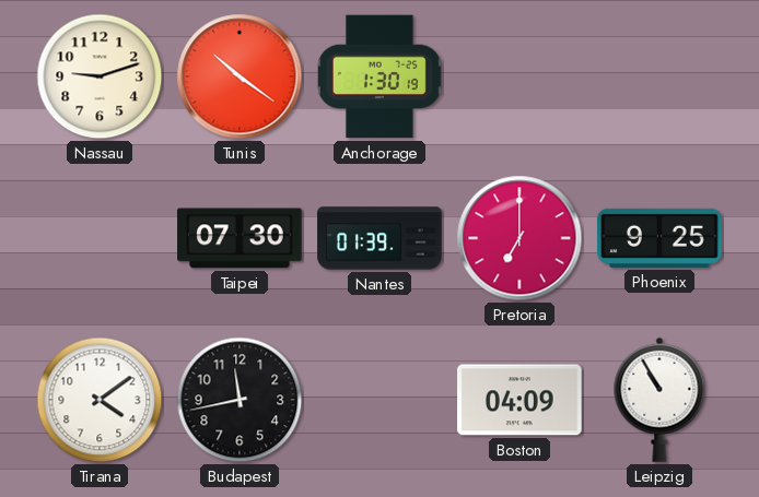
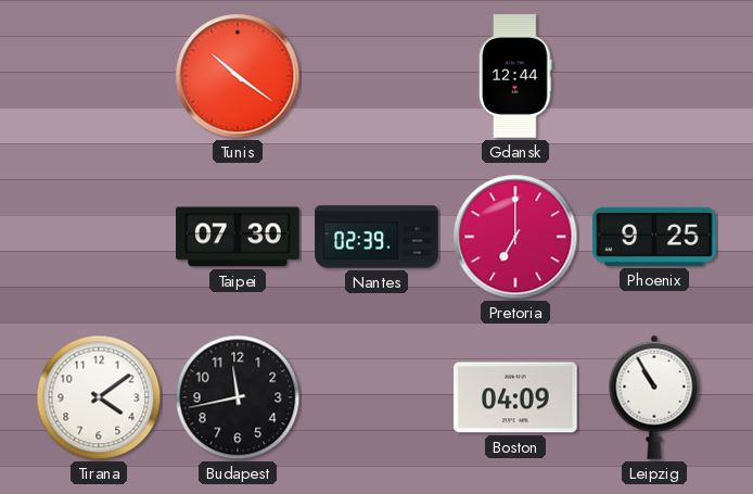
Nassau: 9:12 -> none (100, 76)
Anchorage: 1:30 -> none (381, 76)
Gdansk: none -> 12:44 (515, 76)
Nantes: 01:39 -> 02:39 (376, 237)
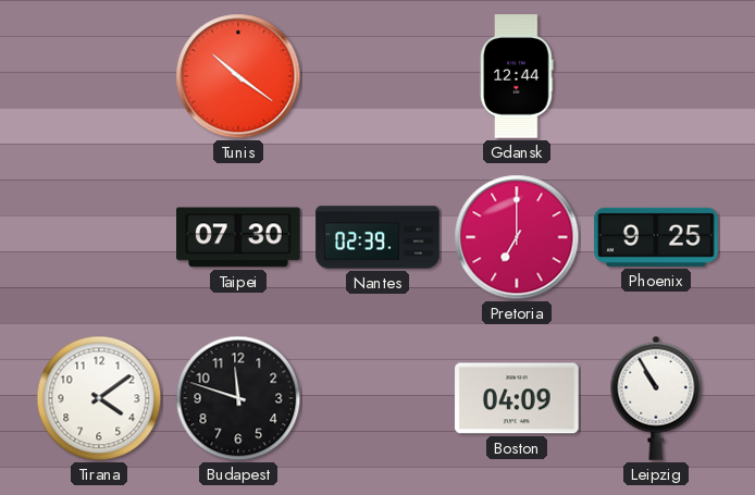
Budapest: 11:43 -> 11:48 (238, 398)
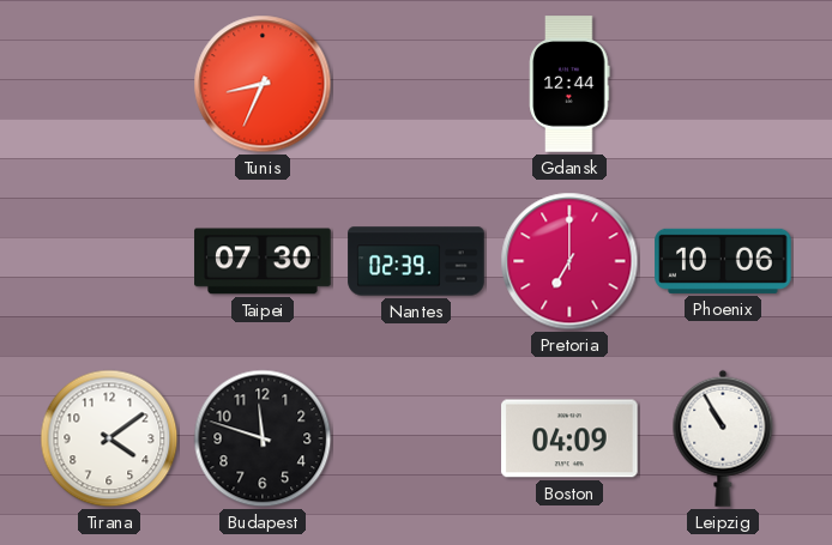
Tunis: 10:21 -> 8:34 (263, 84)
Phoenix: 9:25 -> 10:06 (723, 261)
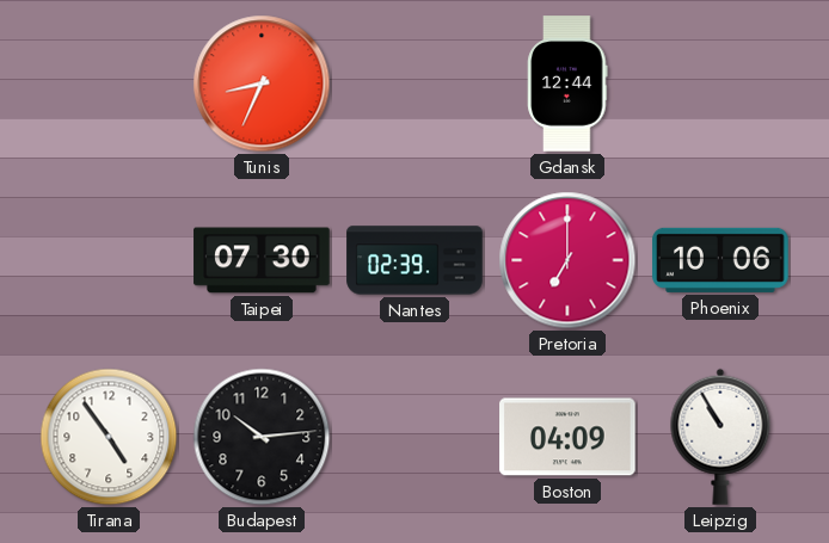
Tirana: 4:09 -> 4:54 (109, 437)
Budapest: 11:48 -> 10:14 (262, 437)
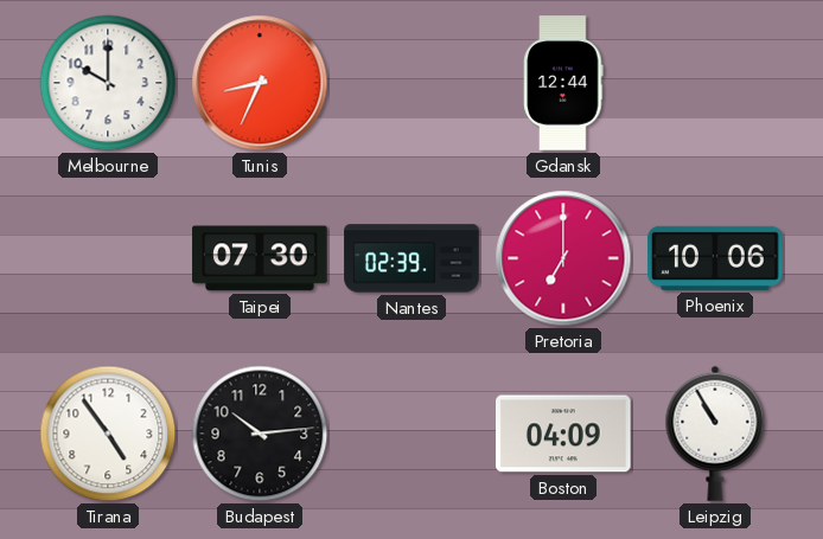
Melbourne: none -> 10:00 (108, 83)
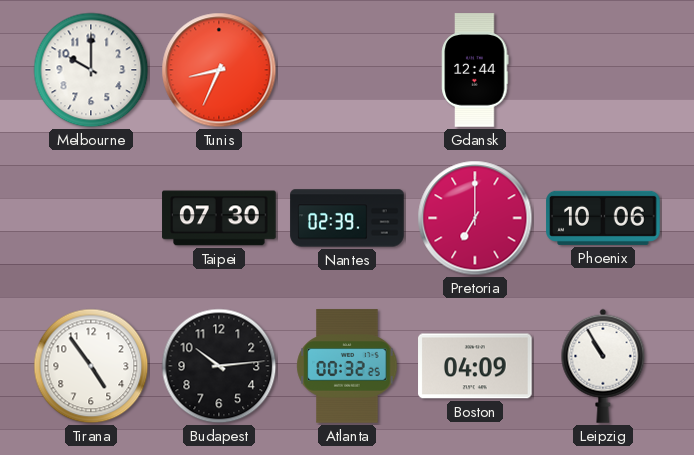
Atlanta: none -> 00:32 (347, 366)
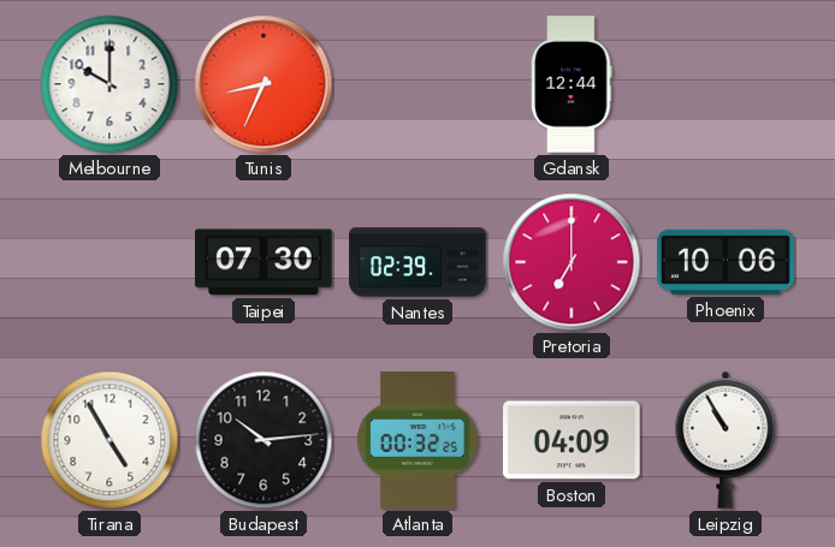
Tirana: 4:54 -> 4:55 (109, 440)
